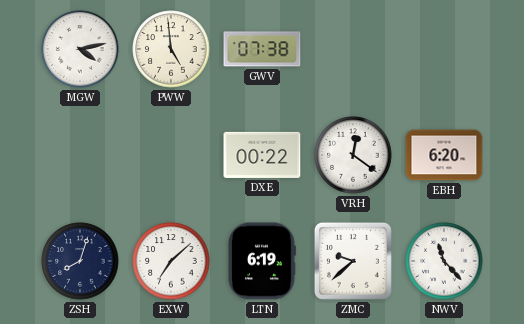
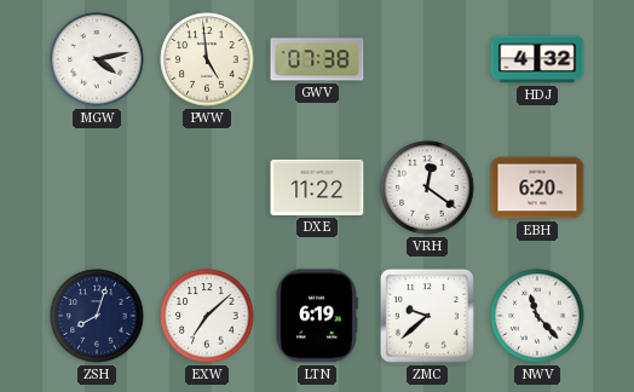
HDJ: none -> 4:32 (537, 59)
DXE: 00:22 -> 11:22 (317, 188)
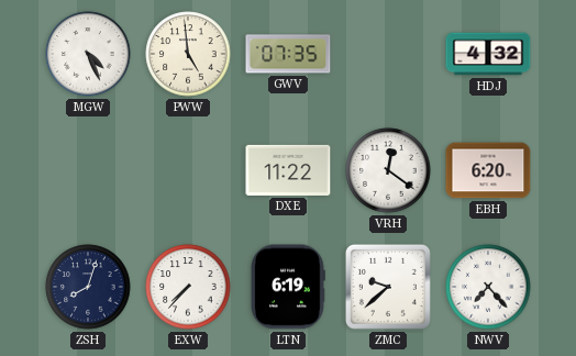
MGW: 4:13 -> 4:26 (88, 54)
GWV: 07:38 -> 07:35 (288, 54)
EXW: 7:08 -> 7:37 (188, 287)
NWV: 11:23 -> 7:23 (488, 287)
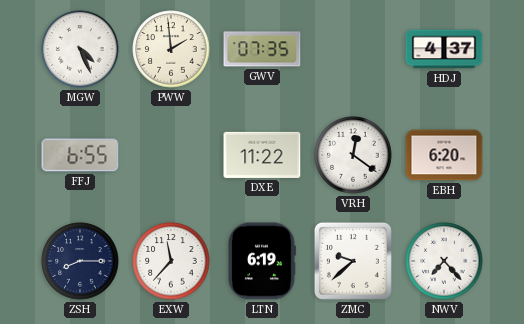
PWW: 4:59 -> 1:59 (171, 49)
HDJ: 4:32 -> 4:37 (444, 49)
FFJ: none -> 6:55 (80, 155)
ZSH: 8:03 -> 8:15 (80, 261)
EXW: 7:37 -> 11:37 (171, 261)
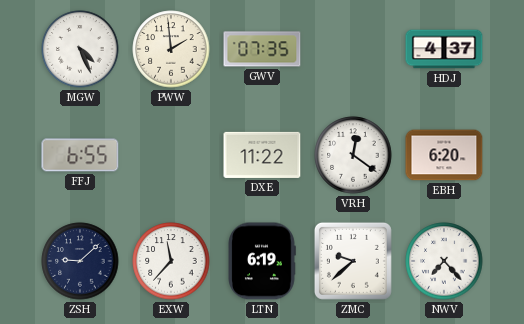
ZSH: 8:15 -> 9:08 (80, 261)
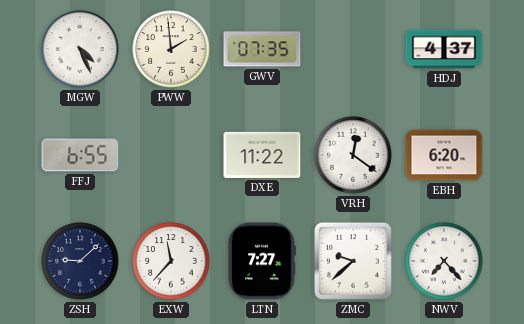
LTN: 6:19 -> 7:27 (262, 261)
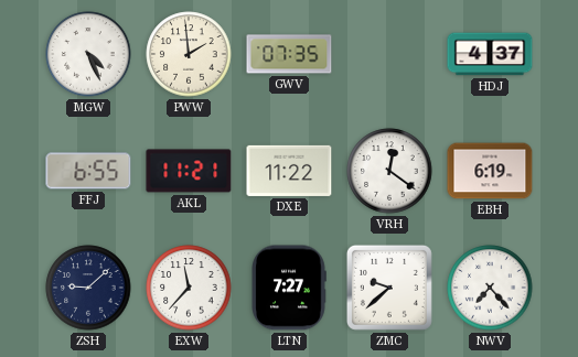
AKL: none -> 11:21 (189, 171)
EBH: 6:20 -> 6:19 (490, 171)
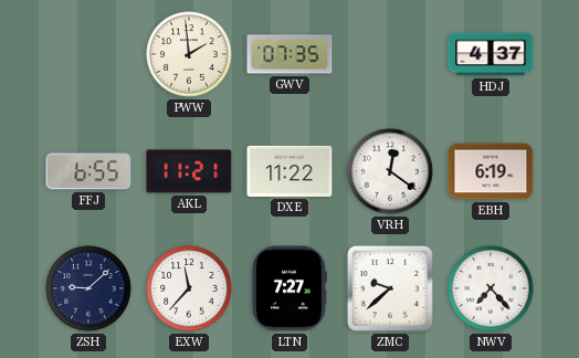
MGW: 4:26 -> none (88, 54)
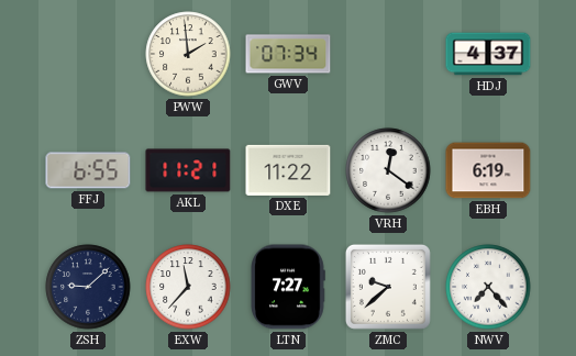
GWV: 07:35 -> 07:34 (288, 54)
